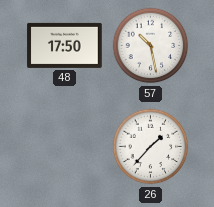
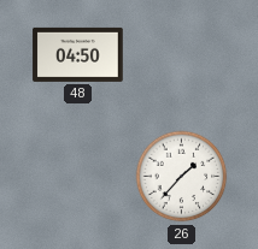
48: 17:50 -> 04:50 (78, 54)
57: 10:28 -> none (151, 46)
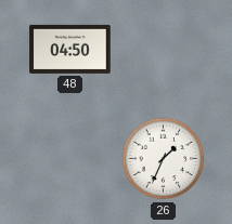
26: 1:37 -> 1:34 (164, 159)
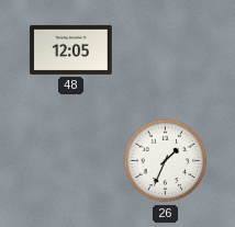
48: 04:50 -> 12:05 (71, 49)
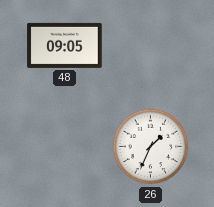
48: 12:05 -> 09:05 (65, 45)
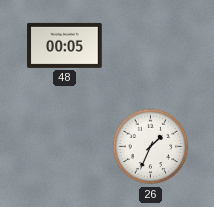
48: 09:05 -> 00:05 (65, 45)
